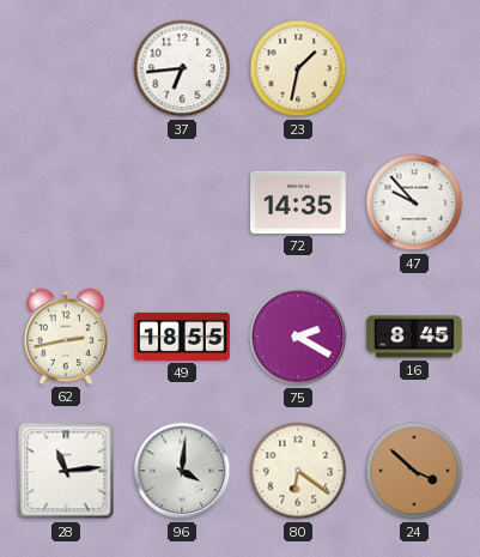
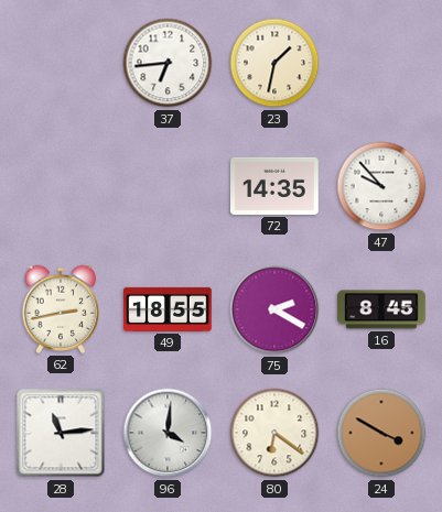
24: 3:52 -> 3:50 (381, 433)
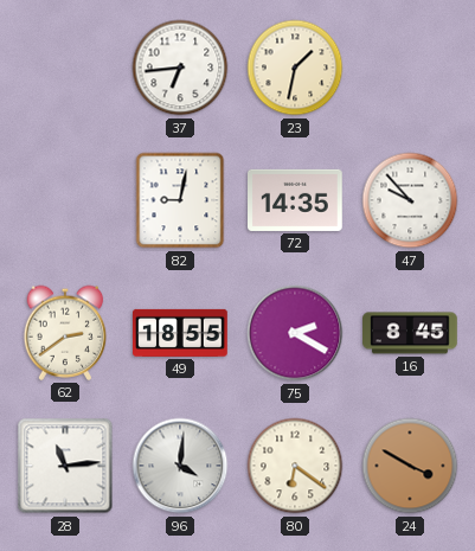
82: none -> 9:02 (180, 200)
62: 2:43 -> 2:39 (65, 333)
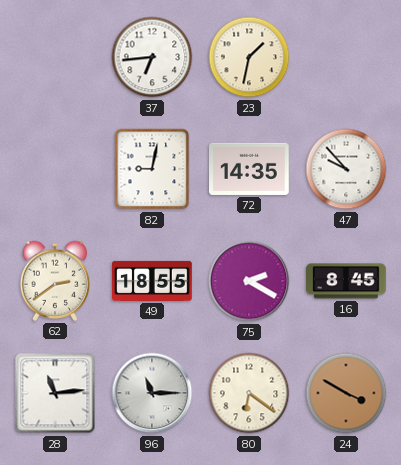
96: 4:01 -> 11:15 (152, 393)
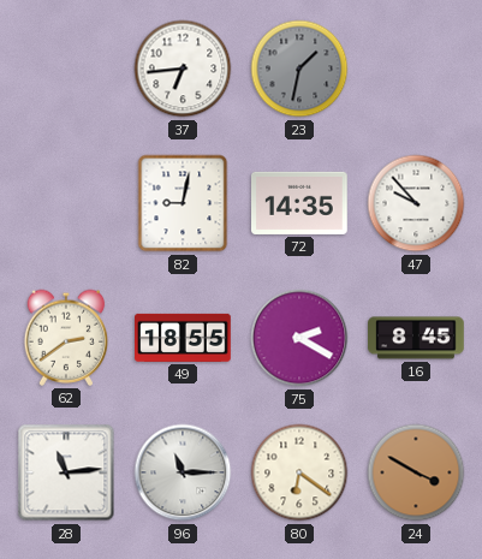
23 dial: cream -> grey (299, 69)
